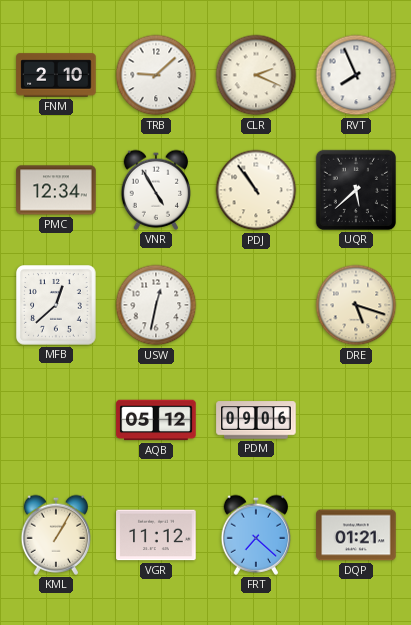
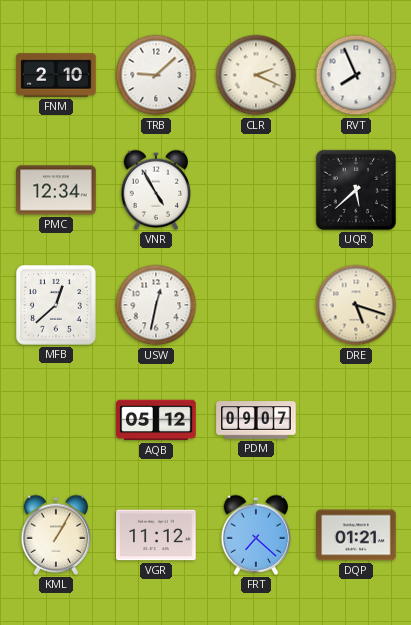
PDJ: 10:54 -> none (256, 190)
PDM: 09:06 -> 09:07 (256, 420)
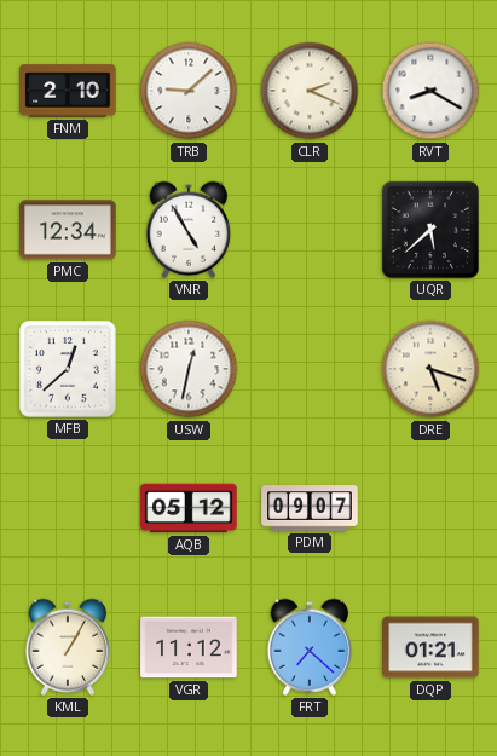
RVT: 7:56 -> 8:20 (430, 91)
